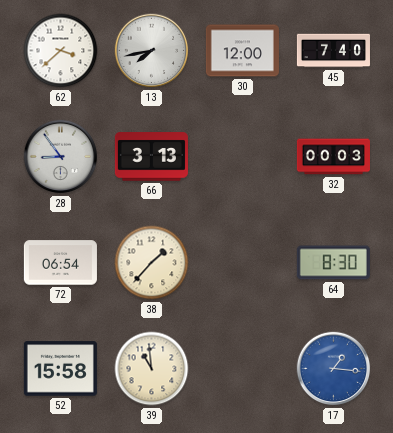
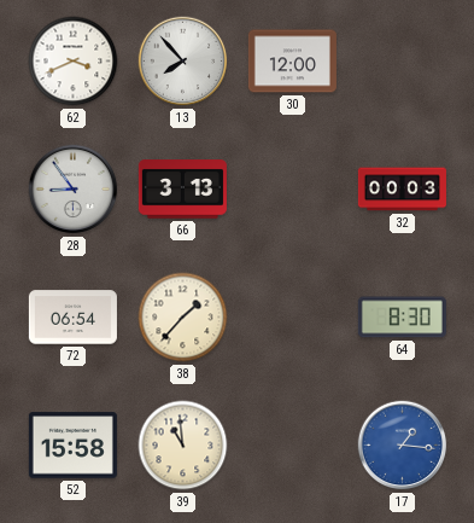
62: 3:38 -> 3:41 (74, 62)
13: 7:43 -> 7:53 (183, 62)
45: 7:40 -> none (333, 51)
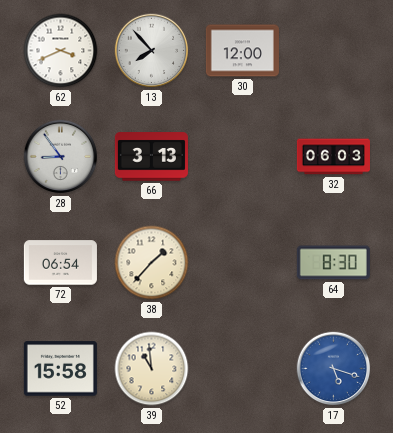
32: 00:03 -> 06:03 (333, 157)
17: 1:16 -> 5:18 (334, 369)
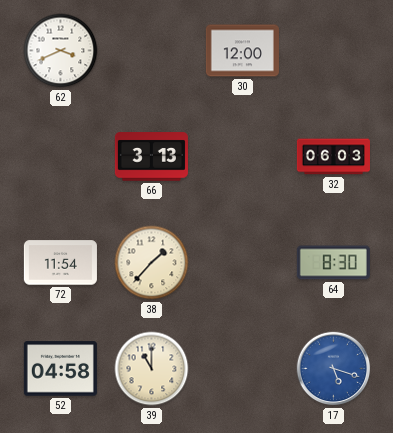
13: 7:53 -> none (152, 51)
28: 8:54 -> none (61, 157)
72: 06:54 -> 11:54 (60, 263)
52: 15:58 -> 04:58 (60, 369)
39: 10:59 -> 11:00 (152, 369)
